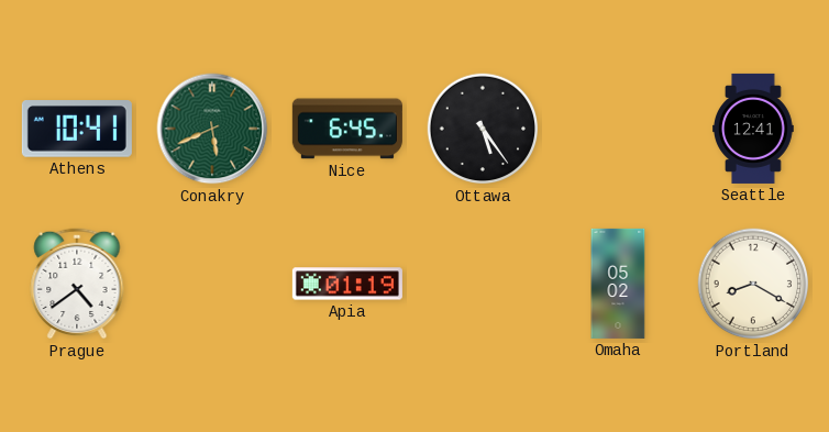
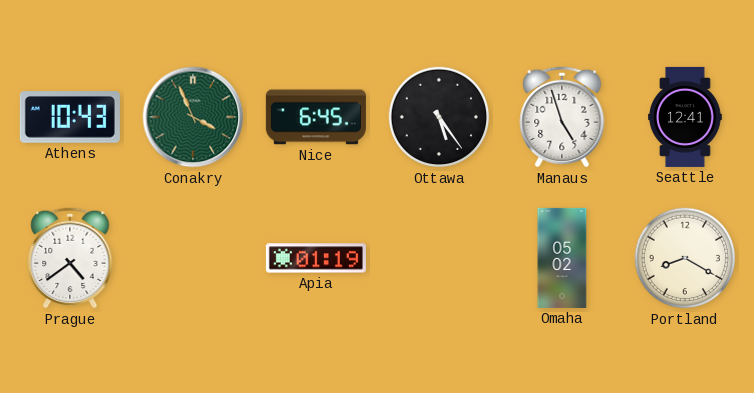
Athens: 10:41 -> 10:43 (70, 117)
Conakry: 5:41 -> 3:56 (193, 117)
Manaus: none -> 4:57 (562, 117)
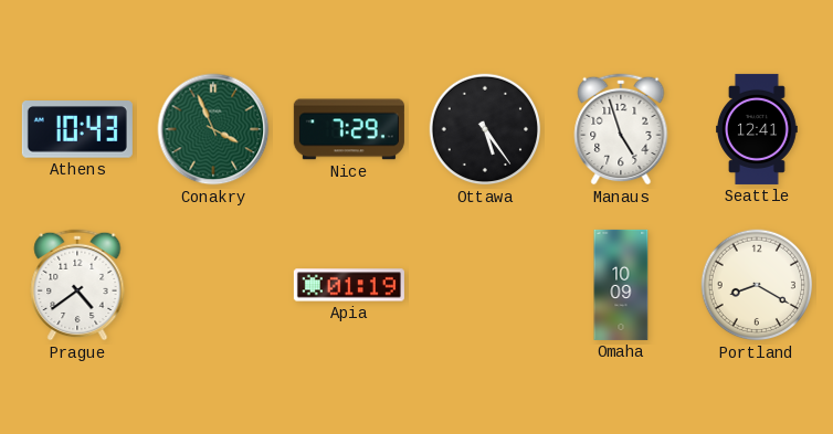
Nice: 6:45 -> 7:29 (349, 129)
Omaha: 05:02 -> 10:09 (621, 285)
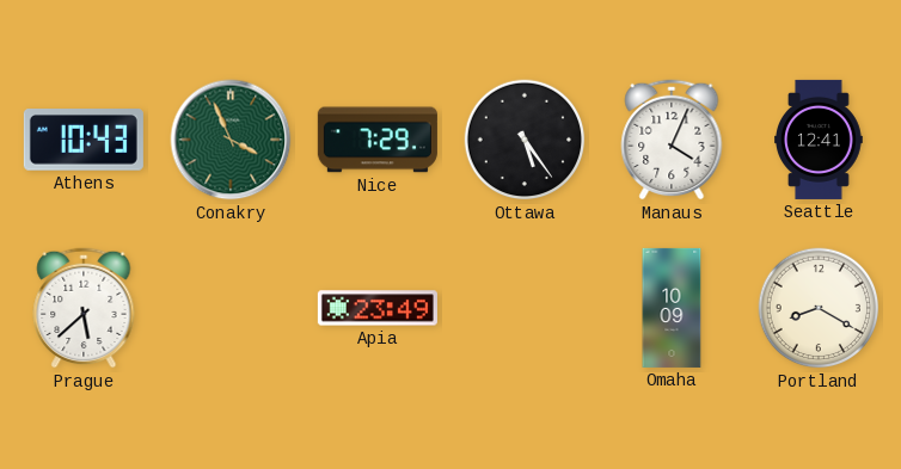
Manaus: 4:57 -> 4:04 (672, 140)
Prague: 4:39 -> 5:38 (84, 308)
Apia: 01:19 -> 23:49 (378, 308)
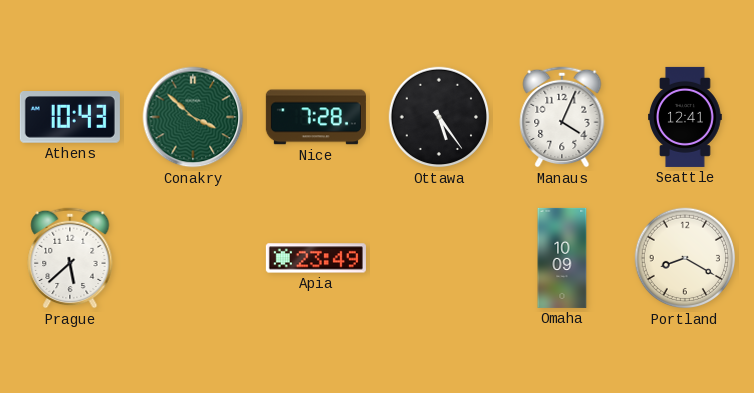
Conakry: 3:56 -> 3:52 (193, 117)
Nice: 7:29 -> 7:28 (316, 117)
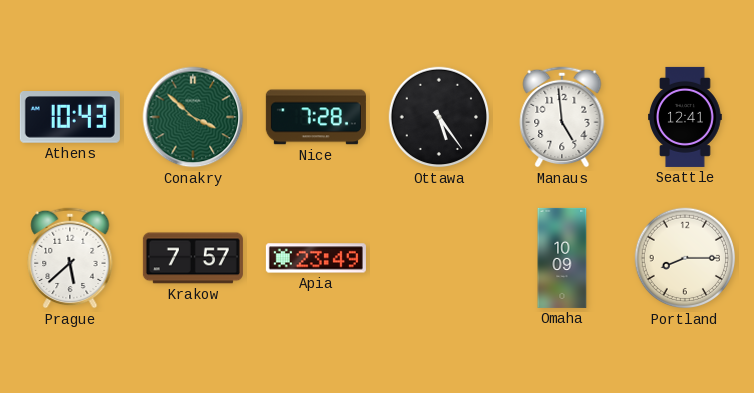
Manaus: 4:04 -> 4:59 (562, 117)
Krakow: none -> 7:57 (193, 258)
Portland: 8:20 -> 8:15 (685, 258)
